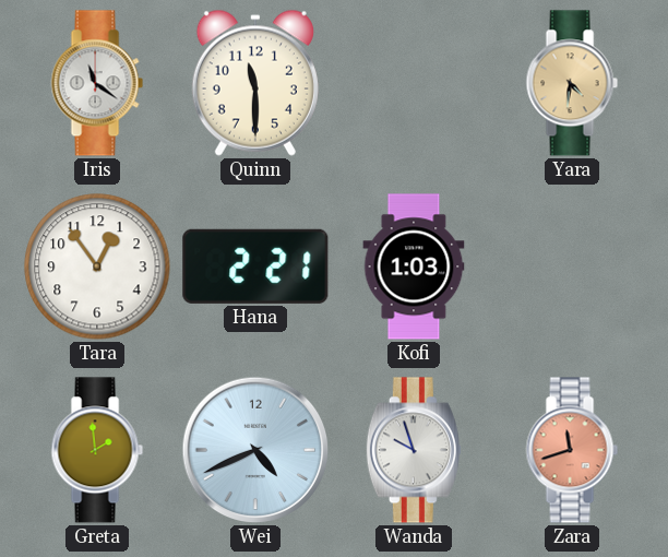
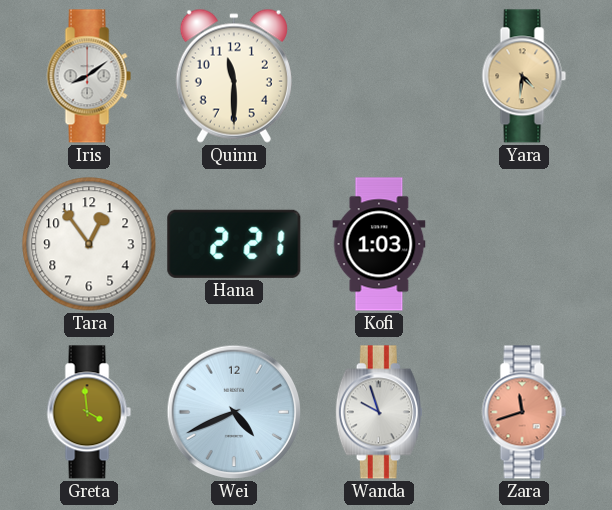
Iris: 11:21 -> 8:09 (89, 76)
Greta: 1:59 -> 3:59 (89, 412)
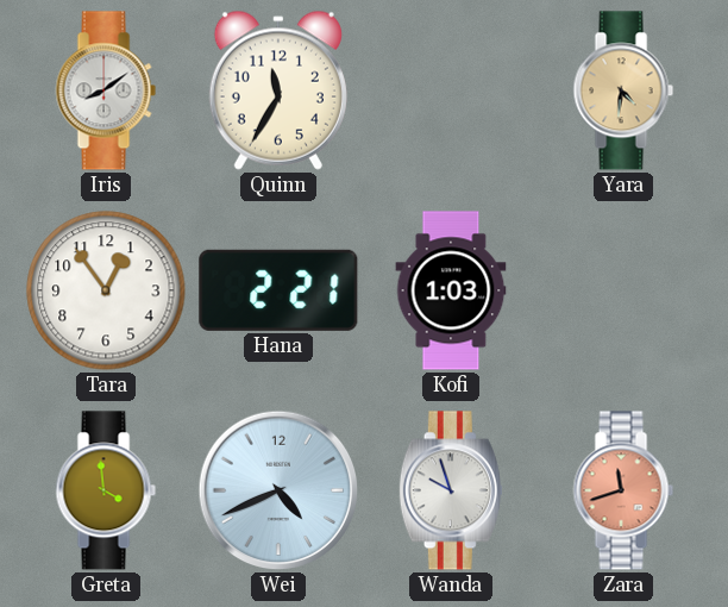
Quinn: 11:30 -> 11:35 (278, 90)
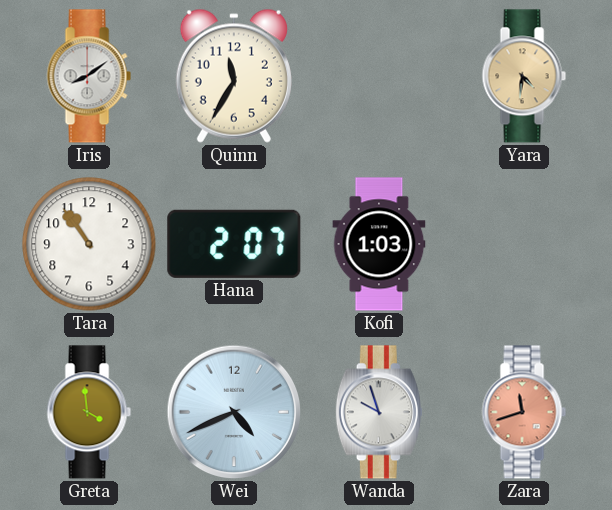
Tara: 12:54 -> 10:54 (89, 244)
Hana: 2:21 -> 2:07 (234, 244)
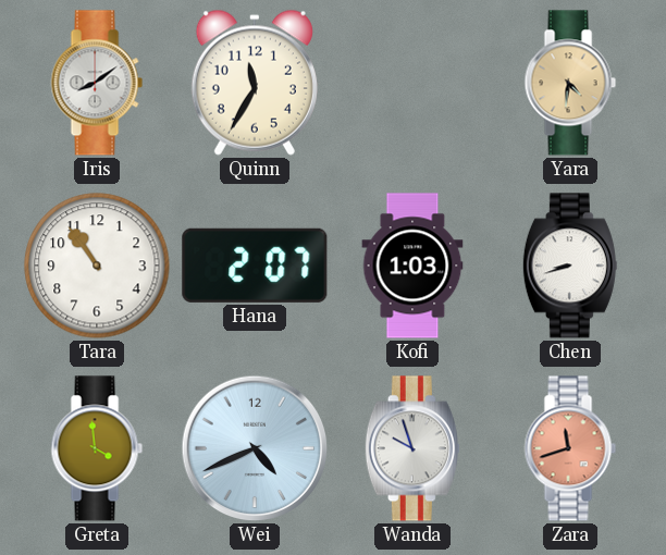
Chen: none -> 8:42 (570, 266)
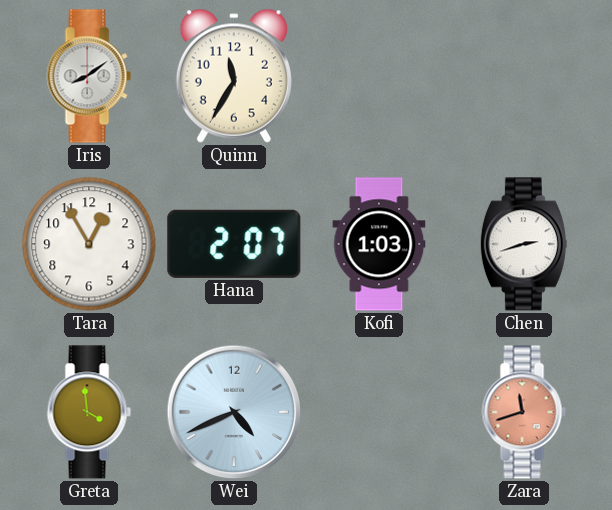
Yara: 4:31 -> none (570, 83)
Tara: 10:54 -> 12:55 (89, 244)
Chen: 8:42 -> 2:42 (524, 244)
Wanda: 9:57 -> none (412, 448)
